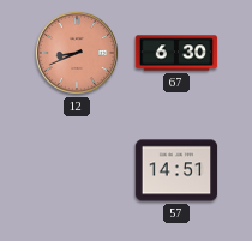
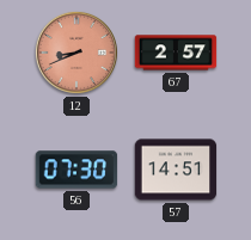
67: 6:30 -> 2:57 (176, 53)
56: none -> 07:30 (76, 170)
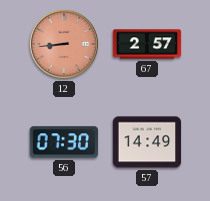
12: 8:41 -> 8:44 (64, 44)
57: 14:51 -> 14:49 (147, 142)
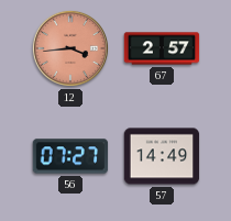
12: 8:44 -> 3:44 (70, 48)
56: 07:30 -> 07:27 (70, 156)
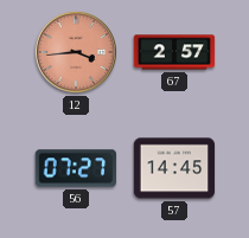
57: 14:49 -> 14:45 (174, 168)
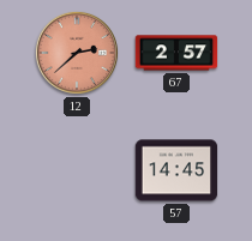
12: 3:44 -> 2:38 (77, 53)
56: 07:27 -> none (76, 168)
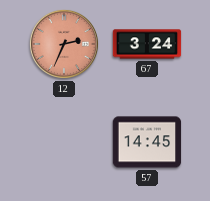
12: 2:38 -> 2:34 (64, 44)
67: 2:57 -> 3:24 (147, 44)
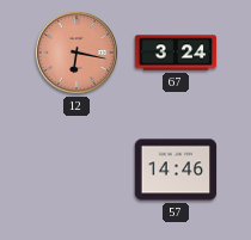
12: 2:34 -> 6:17 (76, 53)
57: 14:45 -> 14:46 (176, 170)
